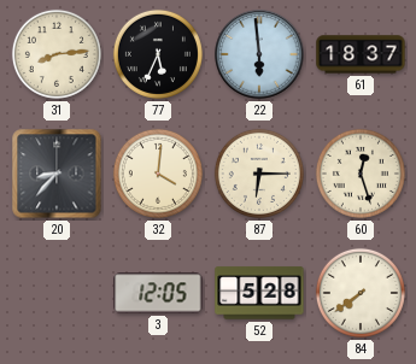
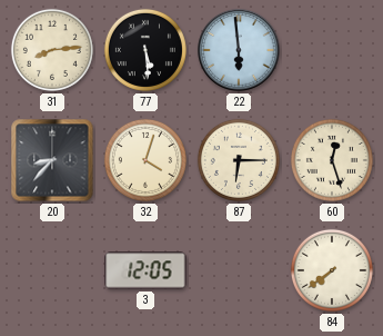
77: 5:34 -> 5:29 (145, 50)
61: 18:37 -> none (361, 54)
32: 4:01 -> 4:03 (145, 160)
52: 5:28 -> none (259, 293)
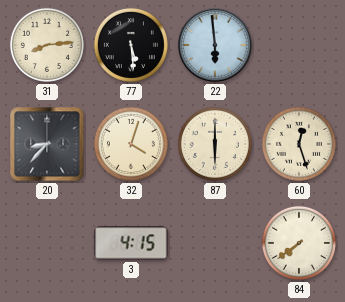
87: 6:15 -> 6:00 (215, 144)
3: 12:05 -> 4:15 (131, 243)
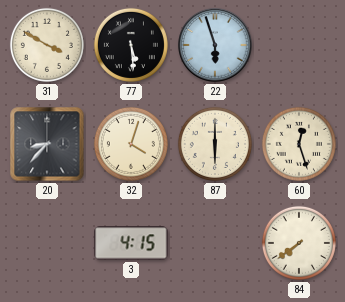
31: 8:14 -> 3:50 (47, 45)
22: 5:59 -> 5:57 (215, 45)
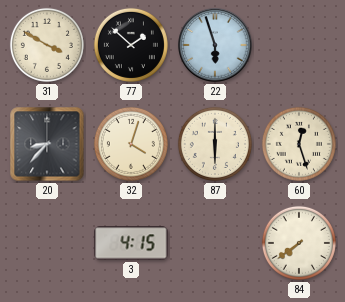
77: 5:29 -> 1:52 (131, 45)
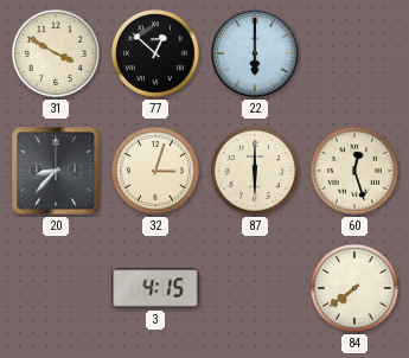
77: 1:52 -> 12:52 (155, 53)
22: 5:57 -> 6:00 (255, 53)
32: 4:03 -> 3:03 (155, 171)
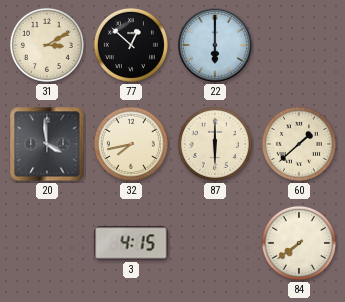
31: 3:50 -> 3:10 (47, 45)
20: 8:37 -> 3:59 (47, 144)
32: 3:03 -> 7:43 (131, 144)
60: 12:27 -> 1:38 (299, 144)
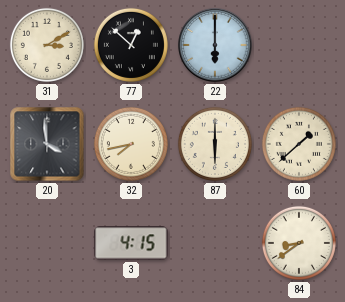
84: 7:39 -> 8:39 (299, 243)
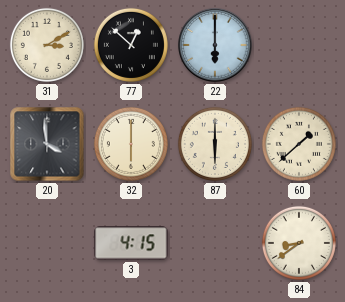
32: 7:43 -> 6:00 (131, 144)
